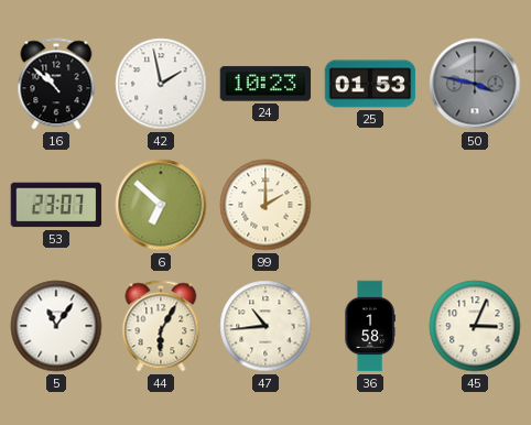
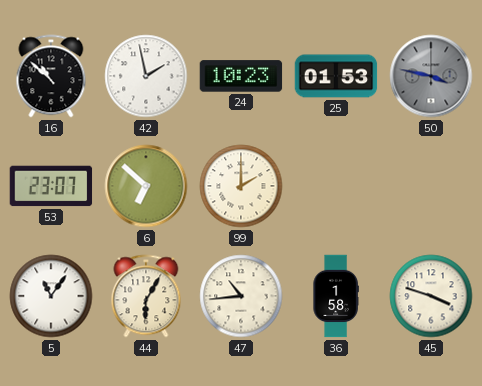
45: 3:04 -> 3:48 (431, 296)
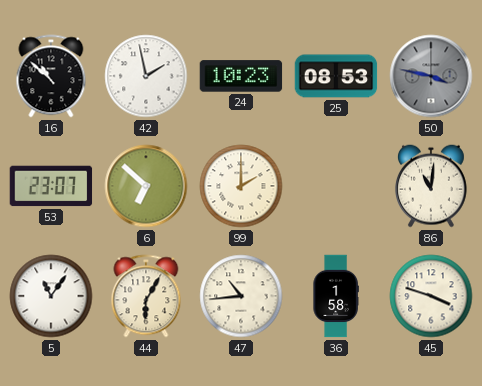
25: 01:53 -> 08:53 (336, 76)
86: none -> 11:01 (431, 186)
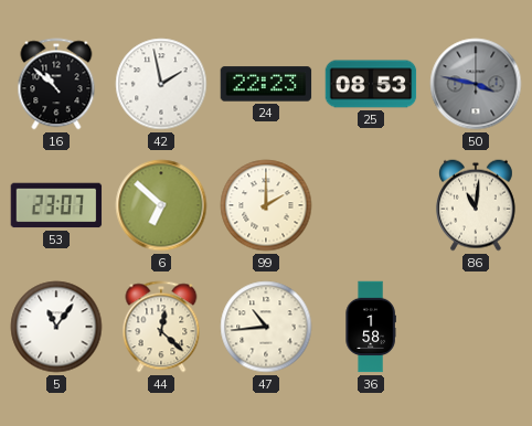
24: 10:23 -> 22:23 (266, 84)
44: 6:05 -> 12:22 (161, 327)
45: 3:48 -> none (431, 296)
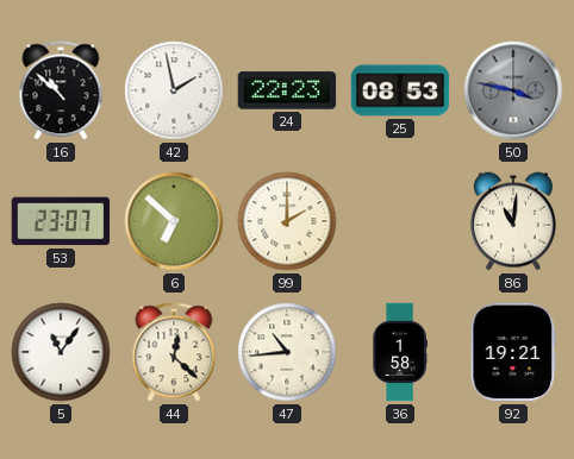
92: none -> 19:21 (513, 352)
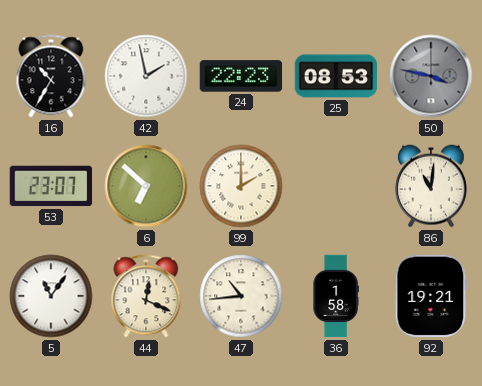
16: 10:52 -> 10:35 (51, 76)
44: 12:22 -> 12:19 (146, 296)
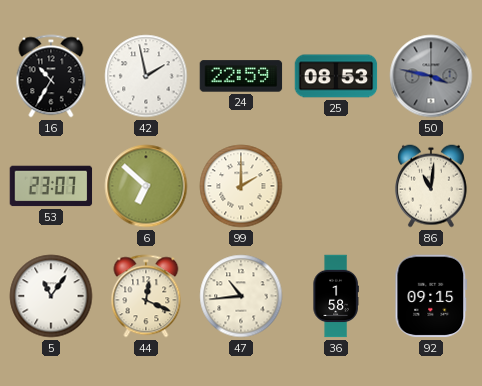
24: 22:23 -> 22:59 (241, 76)
92: 19:21 -> 09:15 (431, 296)
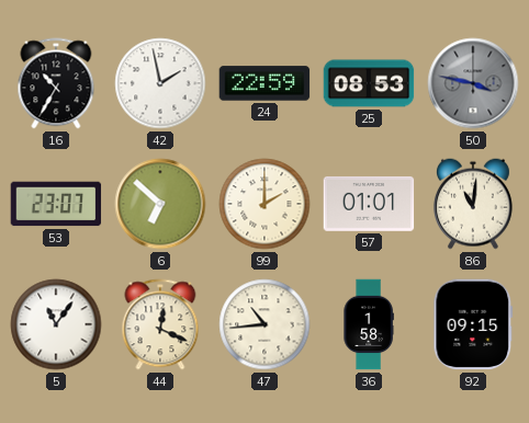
57: none -> 01:01 (369, 204)
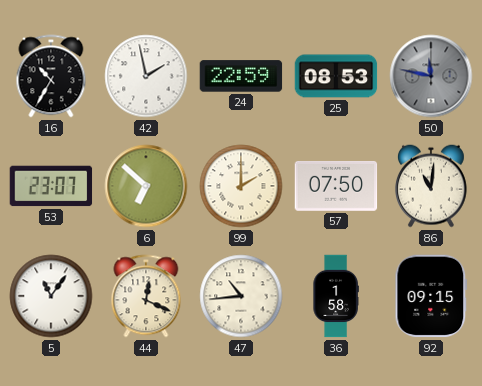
50: 3:47 -> 11:47 (431, 76)
57: 01:01 -> 07:50 (336, 186)
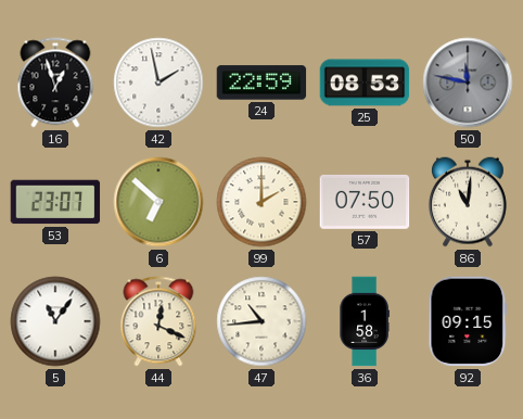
16: 10:35 -> 12:57 (55, 82)
